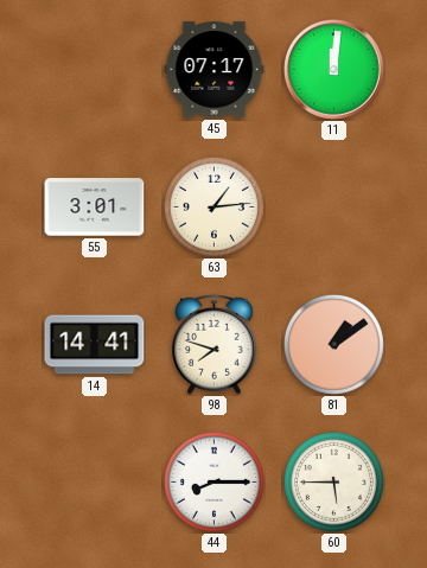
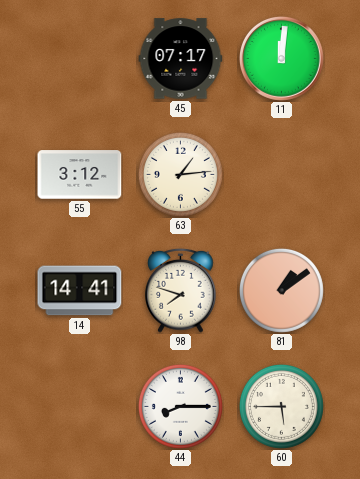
55: 3:01 -> 3:12 (80, 175)
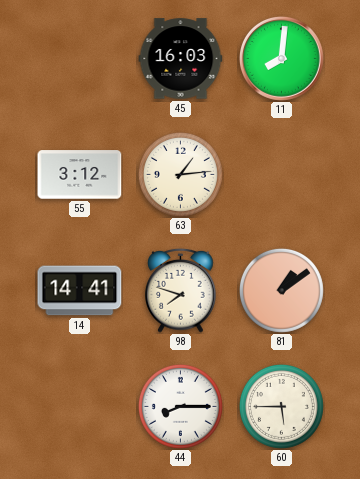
45: 07:17 -> 16:03 (181, 59)
11: 12:01 -> 8:01 (282, 59)
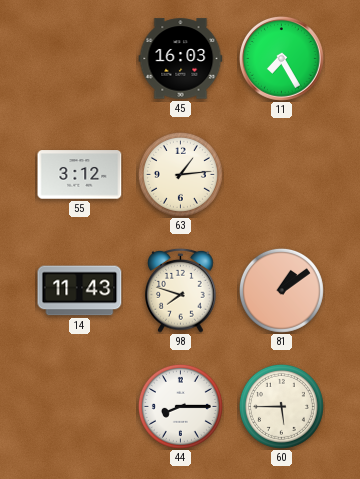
11: 8:01 -> 7:25 (282, 59)
14: 14:41 -> 11:43 (80, 291)
